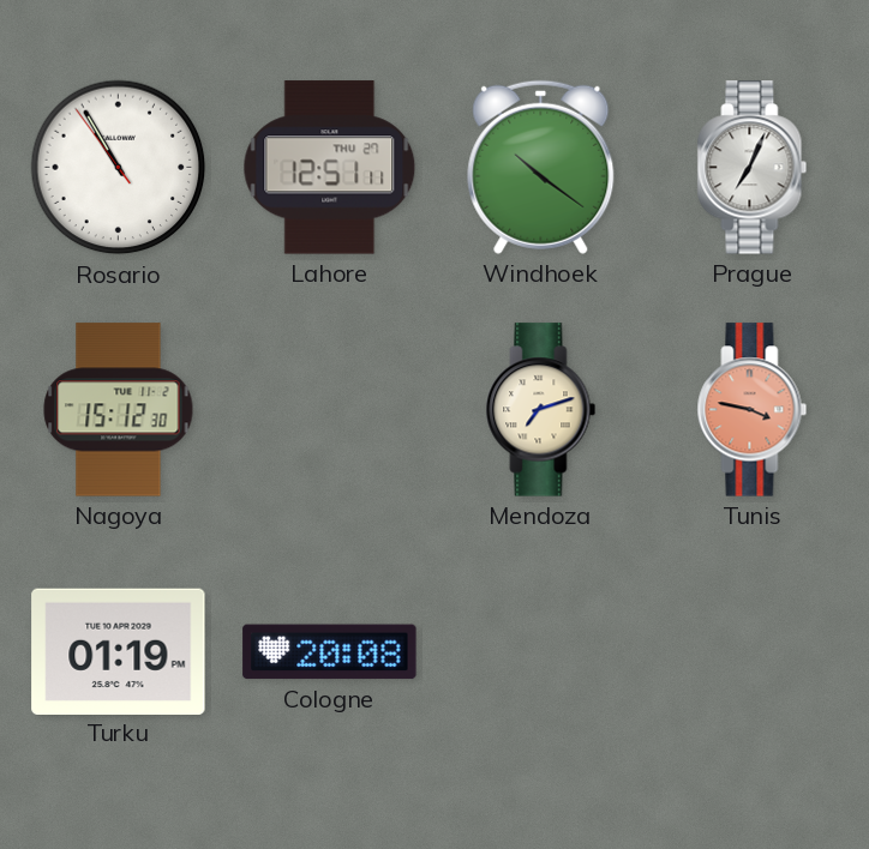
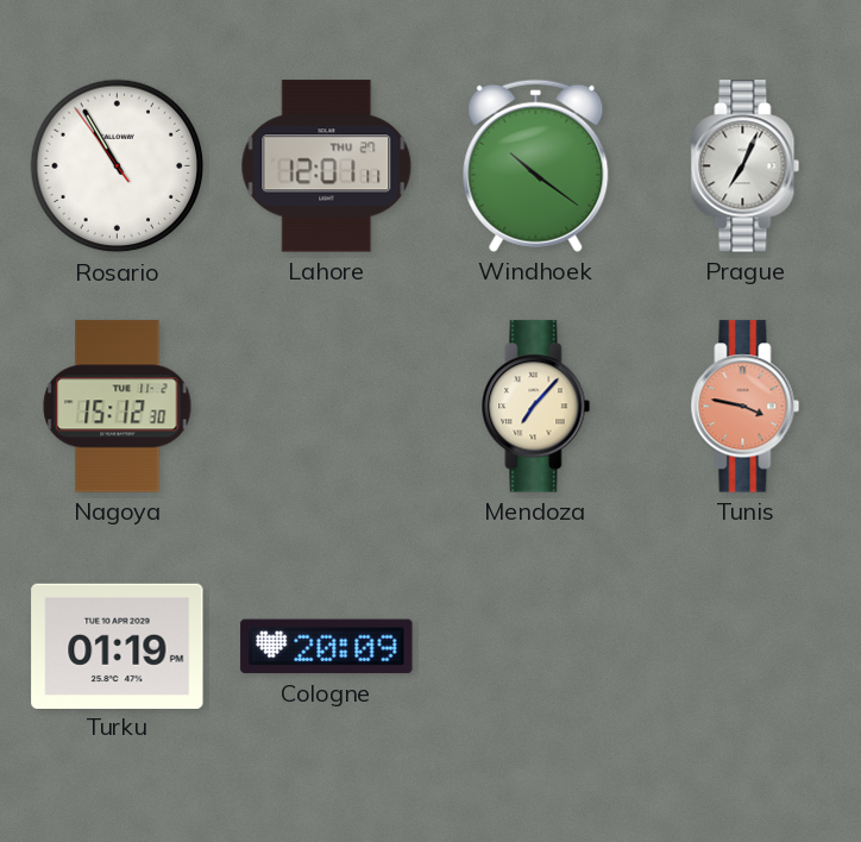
Lahore: 12:51 -> 12:01 (327, 166)
Mendoza: 7:12 -> 7:07 (536, 407)
Cologne: 20:08 -> 20:09 (327, 647)
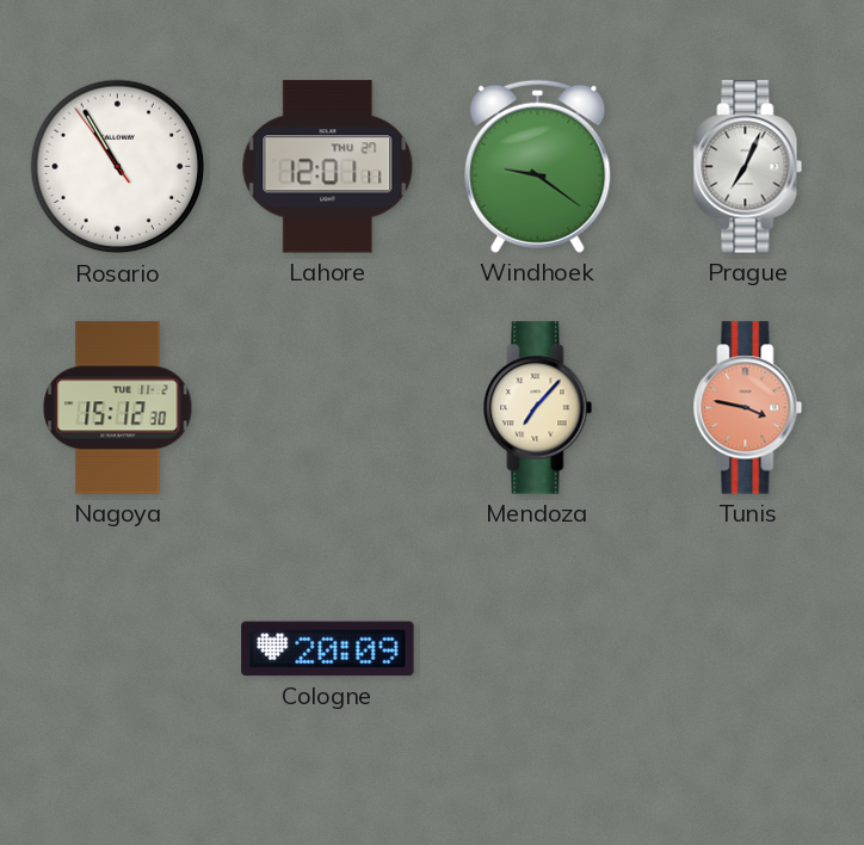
Windhoek: 10:21 -> 9:21 (538, 166)
Turku: 01:19 -> none (118, 646)
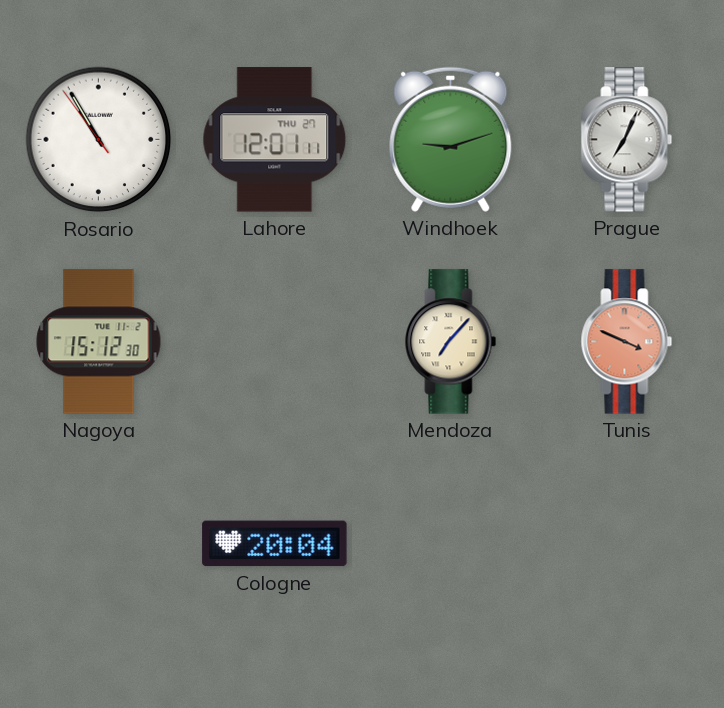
Windhoek: 9:21 -> 9:12 (451, 139)
Tunis: 3:47 -> 3:49 (627, 342)
Cologne: 20:09 -> 20:04 (275, 544)
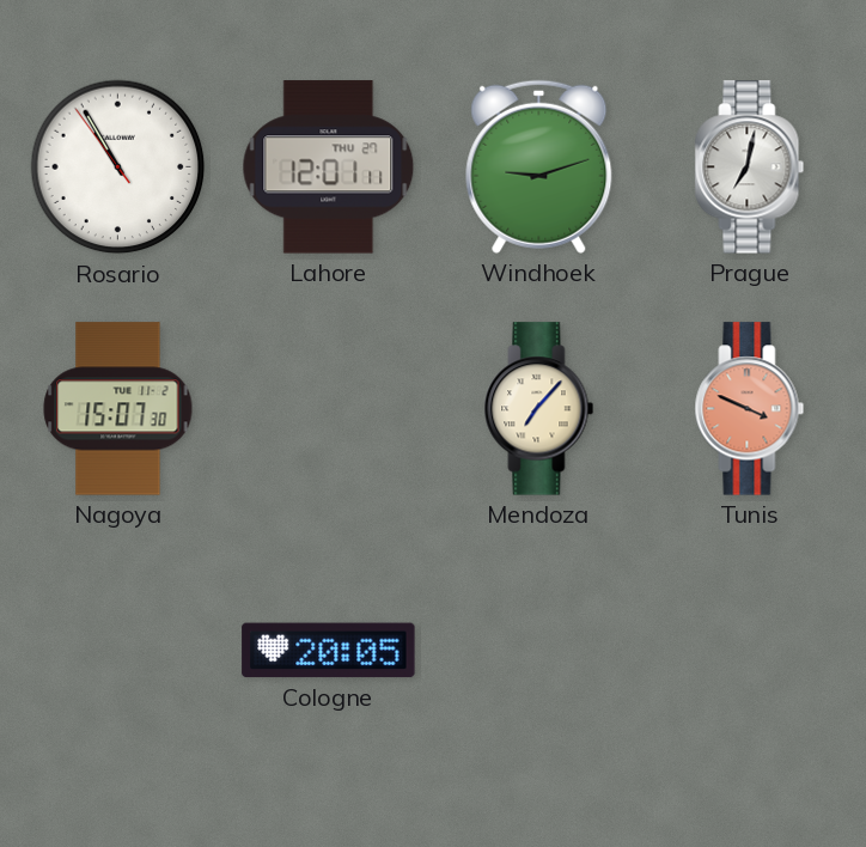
Prague: 7:04 -> 7:02 (750, 167)
Nagoya: 15:12 -> 15:07 (118, 409)
Cologne: 20:04 -> 20:05 (329, 651)
